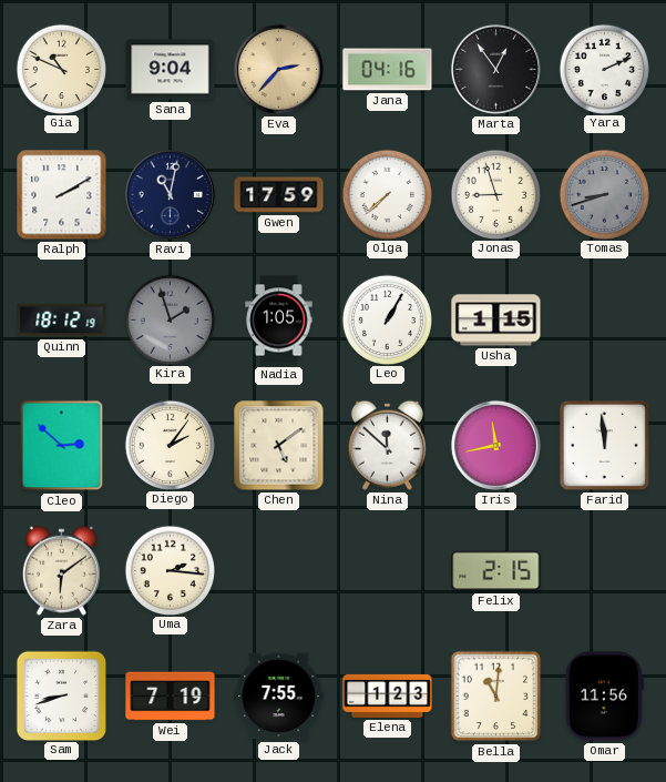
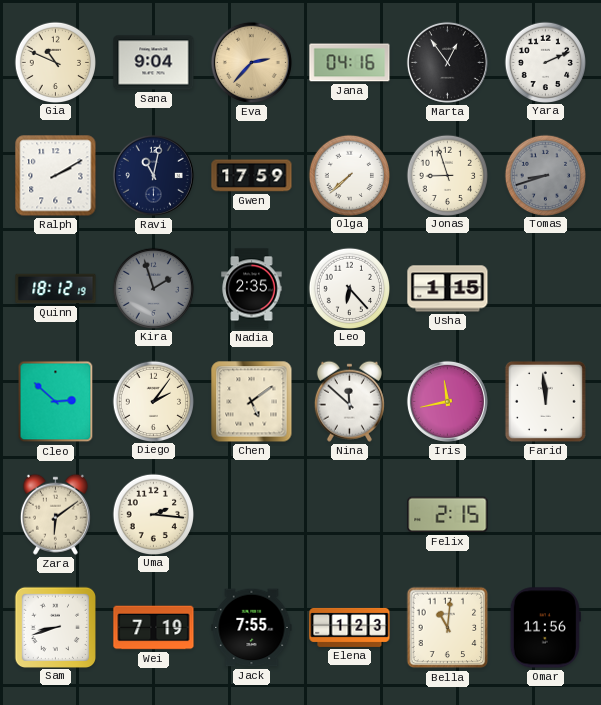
Nadia: 1:05 -> 2:35 (252, 289)
Leo: 1:05 -> 6:23 (349, 288)
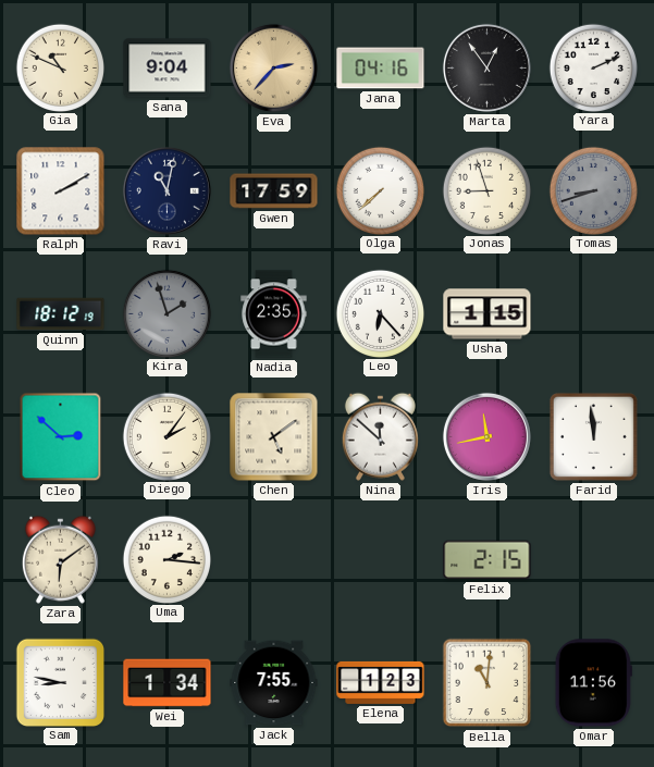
Sam: 8:42 -> 8:47 (60, 682)
Wei: 7:19 -> 1:34 (168, 683)
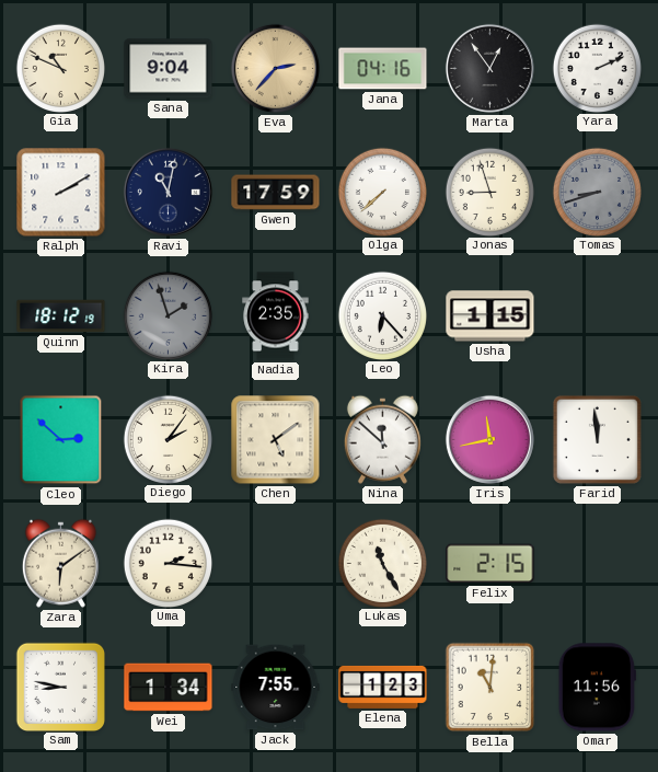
Lukas: none -> 11:25 (382, 563)
